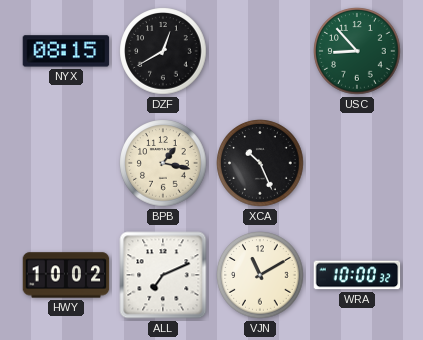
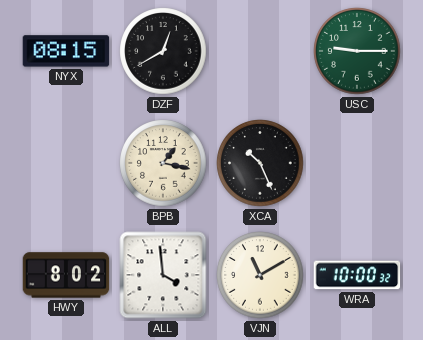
USC: 8:53 -> 9:15 (357, 51)
HWY: 10:02 -> 8:02 (66, 275)
ALL: 7:11 -> 3:59 (163, 275)
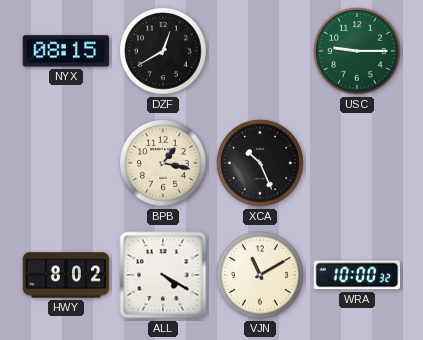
ALL: 3:59 -> 4:20 (163, 275)
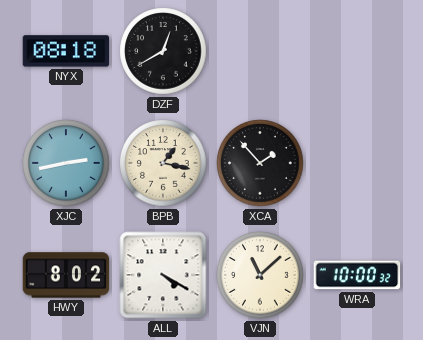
NYX: 08:15 -> 08:18 (66, 51)
USC: 9:15 -> none (357, 51)
XJC: none -> 2:43 (66, 163)
XCA: 10:26 -> 1:53 (260, 163)
VJN: 11:10 -> 11:08 (260, 275)
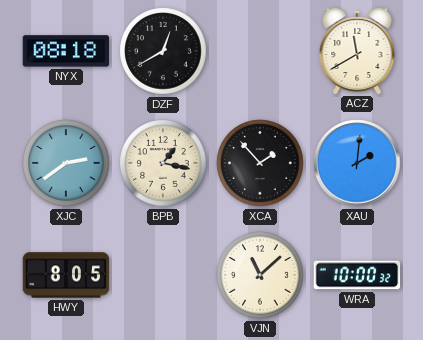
ACZ: none -> 11:40 (357, 50)
XJC: 2:43 -> 2:39 (66, 163)
XAU: none -> 2:01 (357, 163)
HWY: 8:02 -> 8:05 (66, 275)
ALL: 4:20 -> none (163, 275)
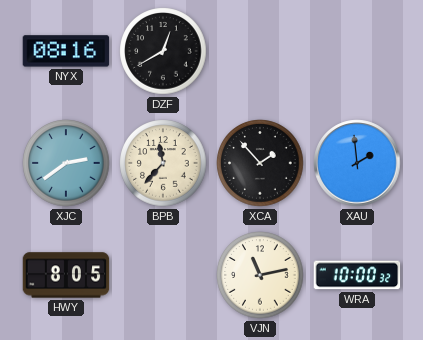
NYX: 08:18 -> 08:16 (66, 51)
ACZ: 11:40 -> none (357, 50)
BPB: 1:17 -> 11:37 (163, 163)
XAU: 2:01 -> 1:59 (357, 163)
VJN: 11:08 -> 11:13 (260, 275)
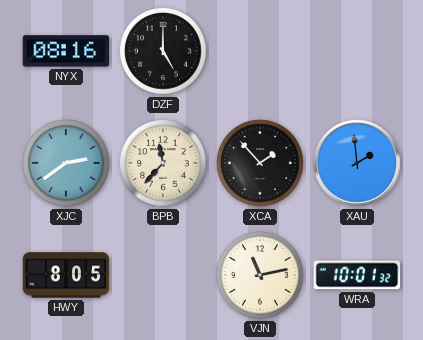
DZF: 12:40 -> 5:00 (163, 51)
WRA: 10:00 -> 10:01 (357, 275)
